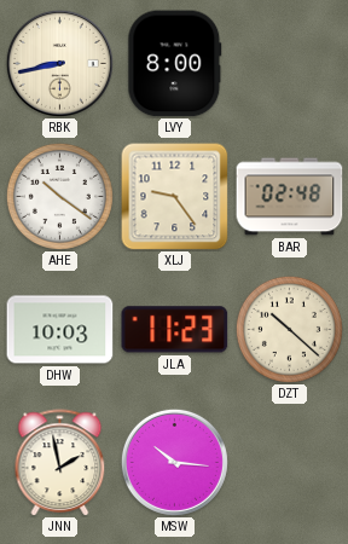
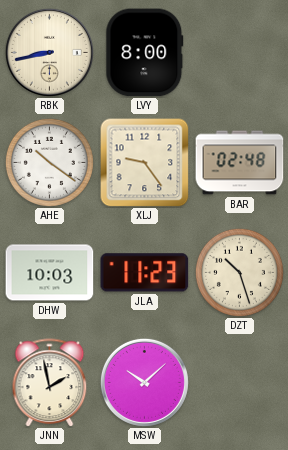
DZT: 10:22 -> 10:27 (239, 272)
MSW: 10:16 -> 10:08 (144, 382)
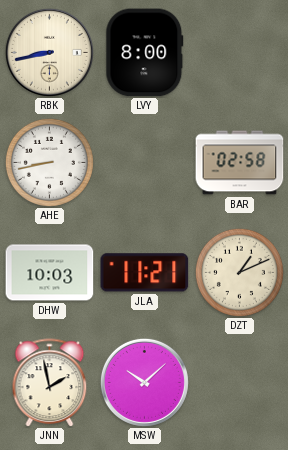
AHE: 10:21 -> 8:43 (49, 162)
XLJ: 9:24 -> none (145, 163)
BAR: 02:48 -> 02:58 (240, 163)
JLA: 11:23 -> 11:21 (145, 273)
DZT: 10:27 -> 1:11 (239, 272)
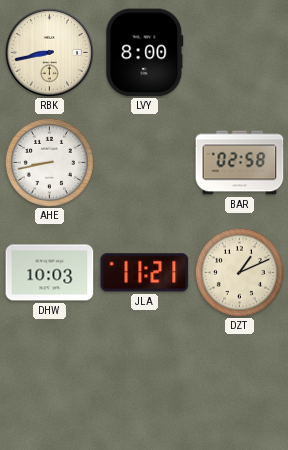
JNN: 1:58 -> none (50, 383)
MSW: 10:08 -> none (144, 382)
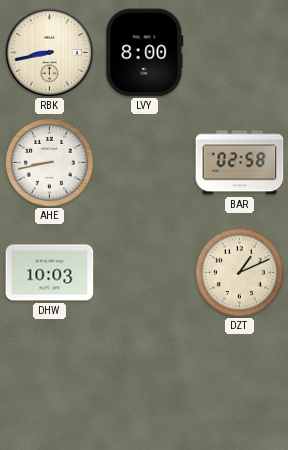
JLA: 11:21 -> none (145, 273)
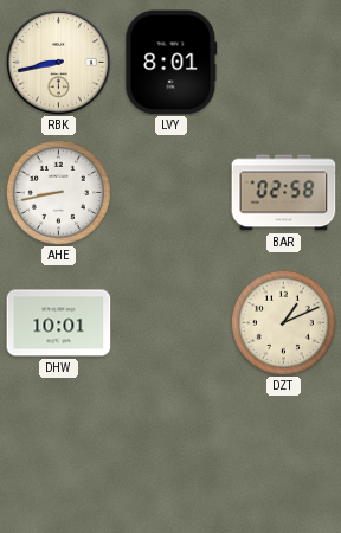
LVY: 8:00 -> 8:01 (172, 63)
DHW: 10:03 -> 10:01 (59, 323)
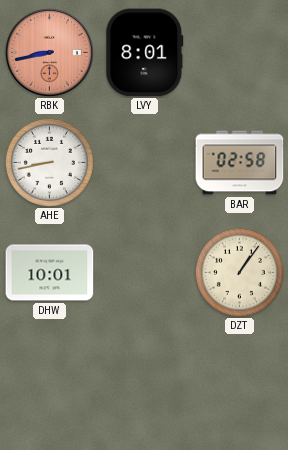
RBK dial: cream -> salmon (49, 52)
DZT: 1:11 -> 1:06 (239, 272)
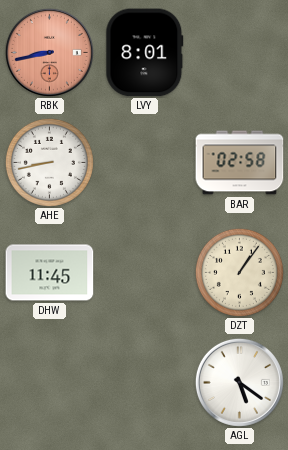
DHW: 10:01 -> 11:45 (50, 273)
AGL: none -> 5:21 (239, 382)
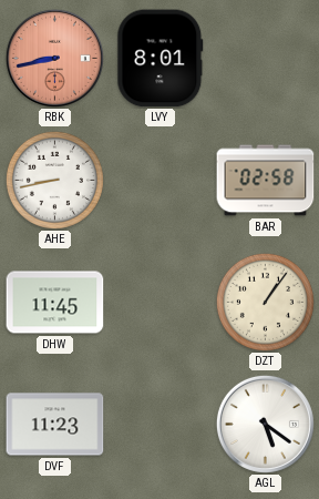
DVF: none -> 11:23 (55, 425)
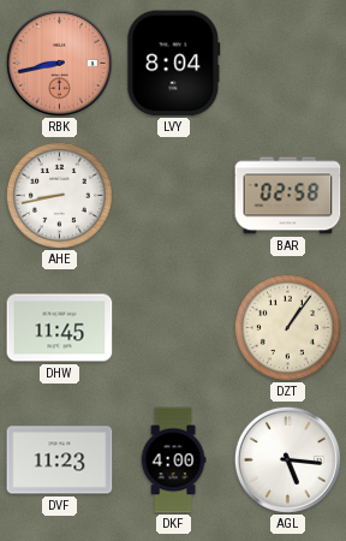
LVY: 8:01 -> 8:04 (174, 64)
DKF: none -> 4:00 (173, 460)
AGL: 5:21 -> 5:16 (287, 459)
